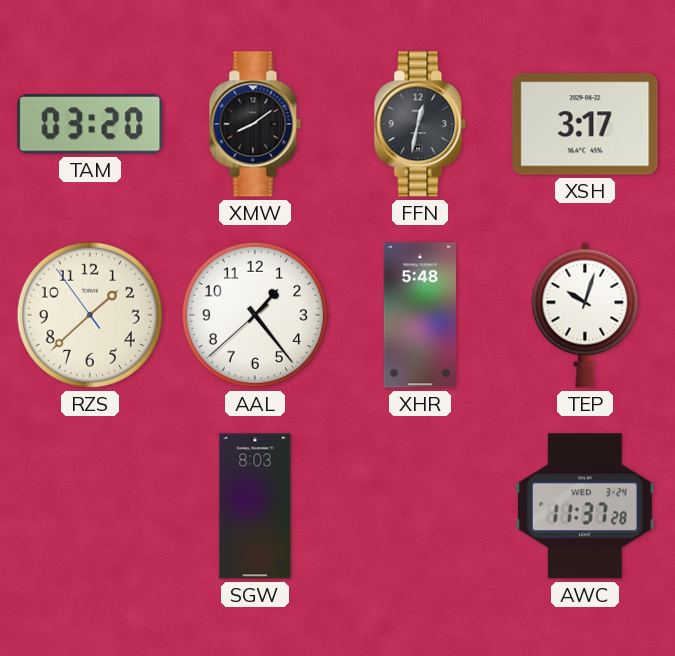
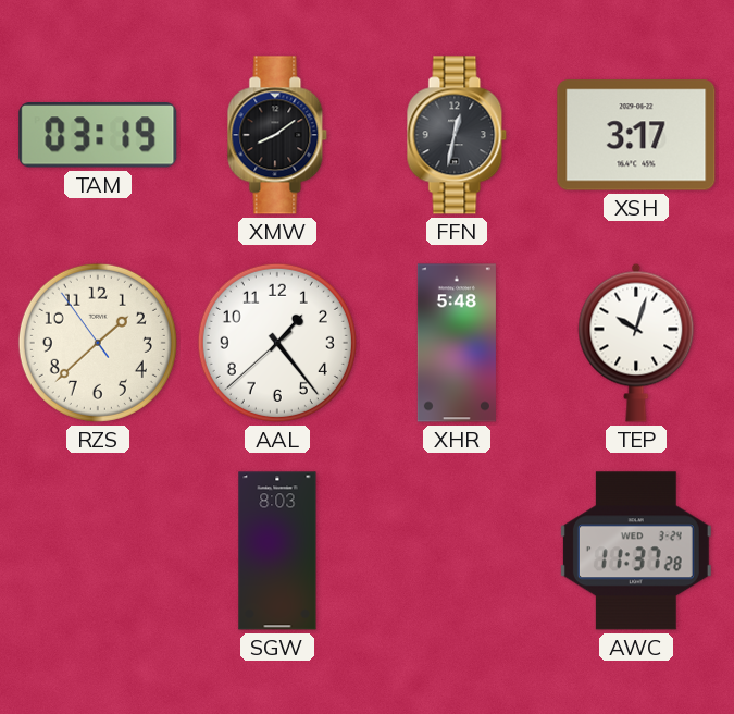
TAM: 03:20 -> 03:19 (98, 136)
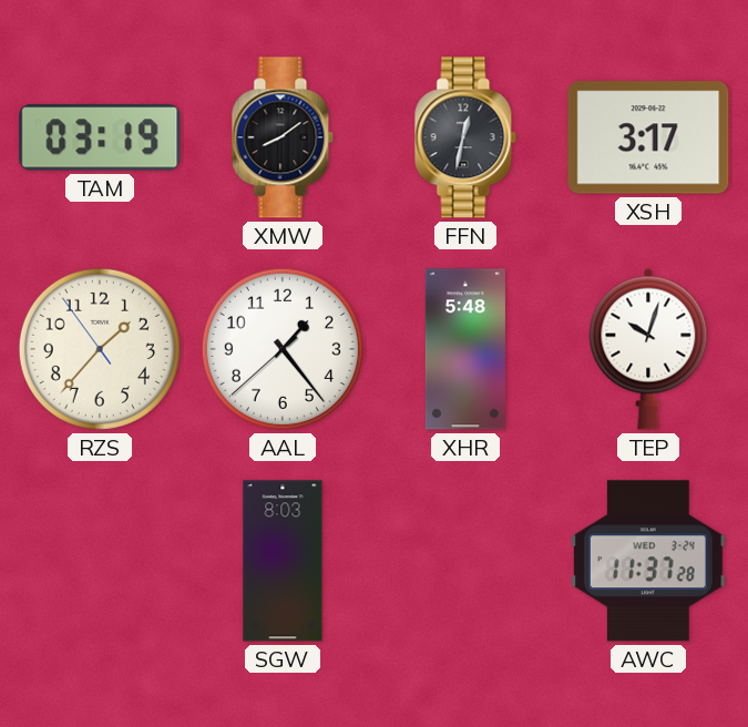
RZS: 1:37 -> 1:36 (100, 349)
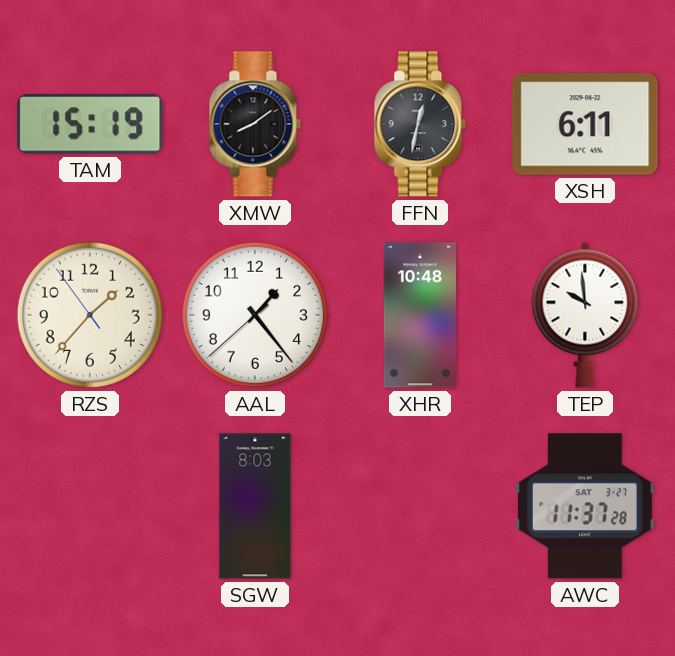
TAM: 03:19 -> 15:19 (90, 125)
XSH: 3:17 -> 6:11 (585, 124)
XHR: 5:48 -> 10:48 (420, 315)
TEP: 10:03 -> 9:59 (585, 315)
AWC date: WED 3-24 -> SAT 3-27 (585, 506)
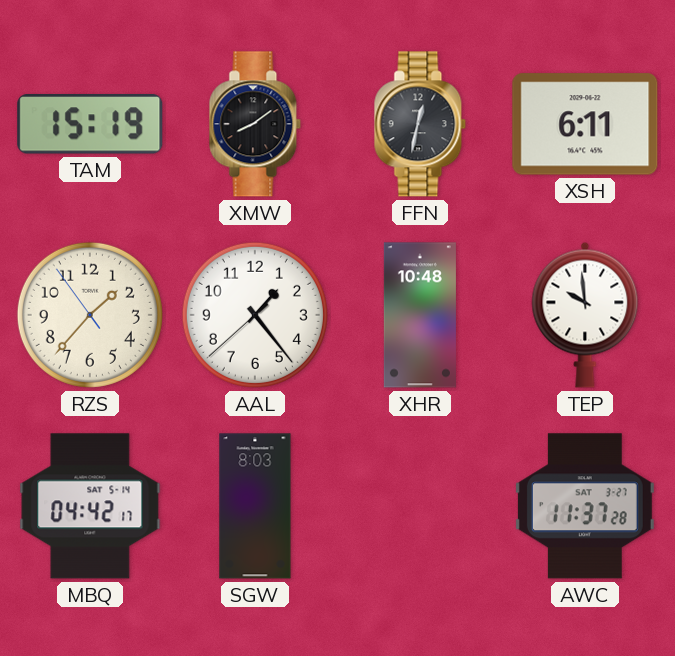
MBQ: none -> 04:42 (90, 506)
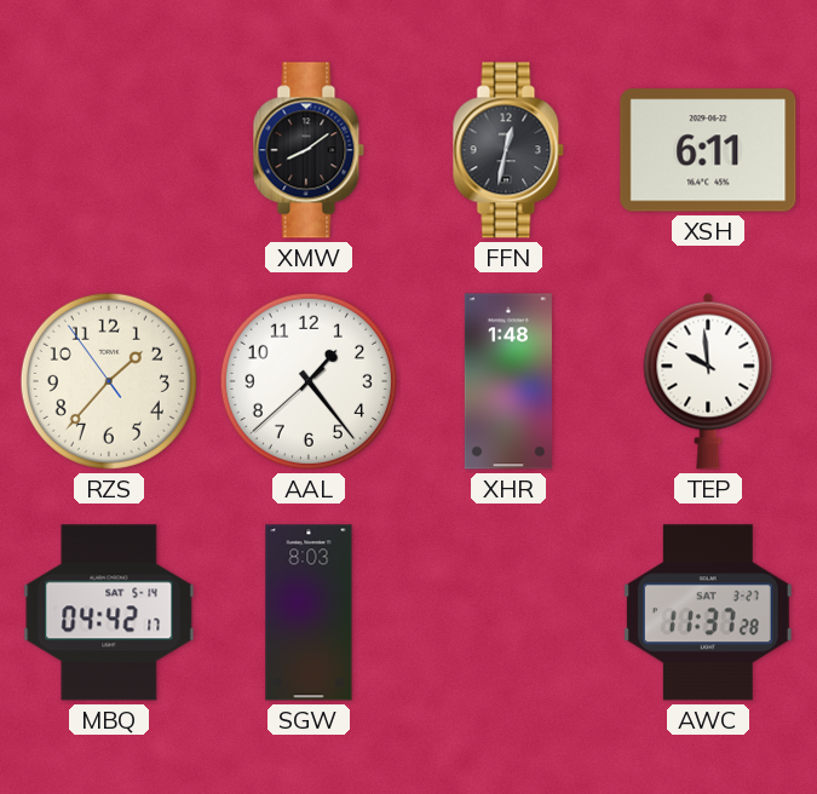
TAM: 15:19 -> none (90, 125)
XHR: 10:48 -> 1:48 (508, 381)
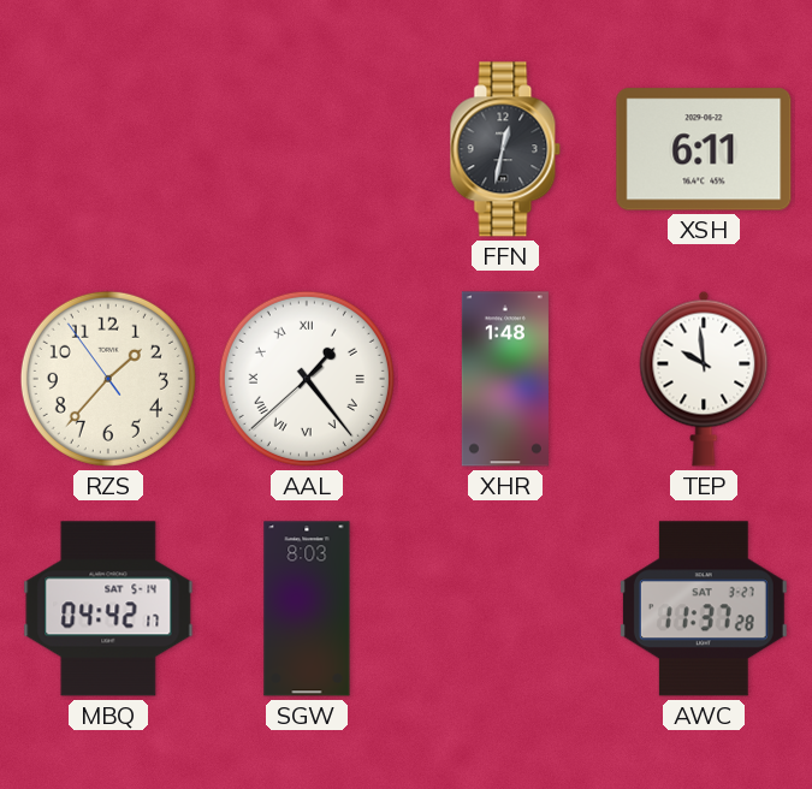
XMW: 8:09 -> none (309, 150)
AAL numerals: Arabic -> Roman (307, 379)
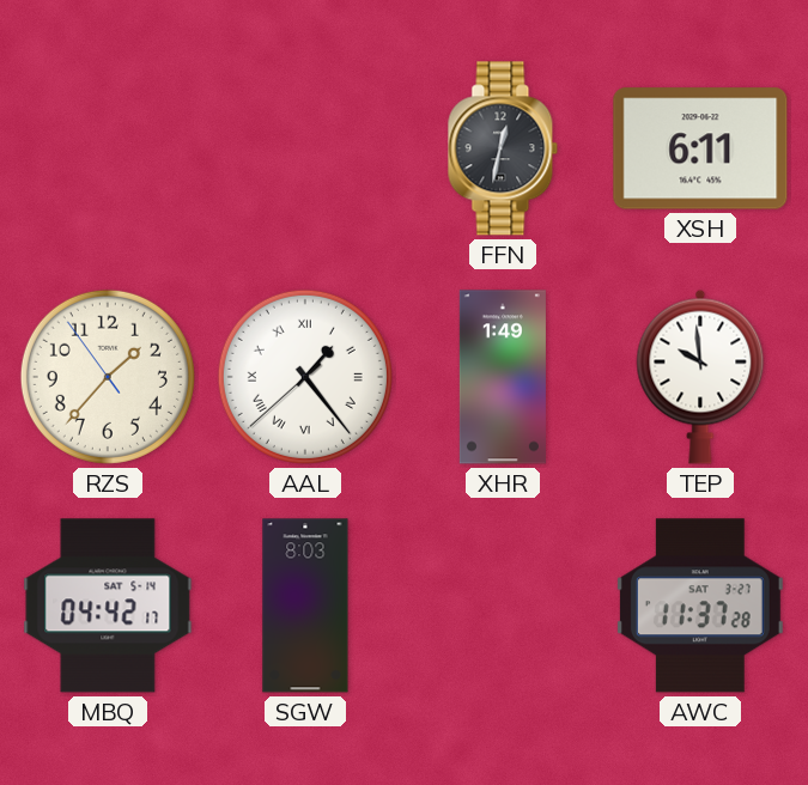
XHR: 1:48 -> 1:49 (503, 377)
